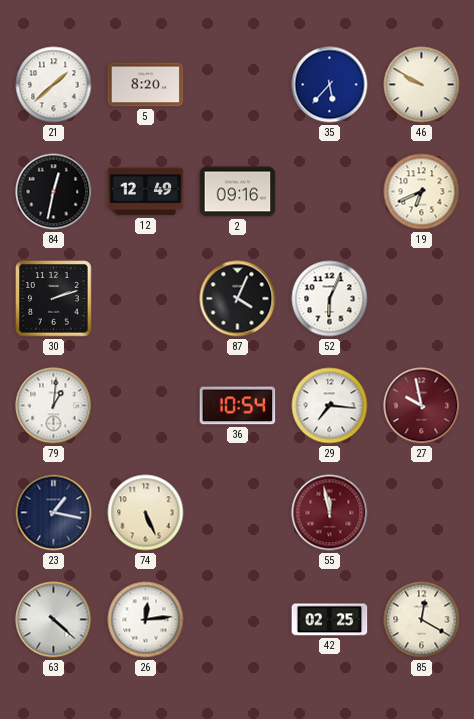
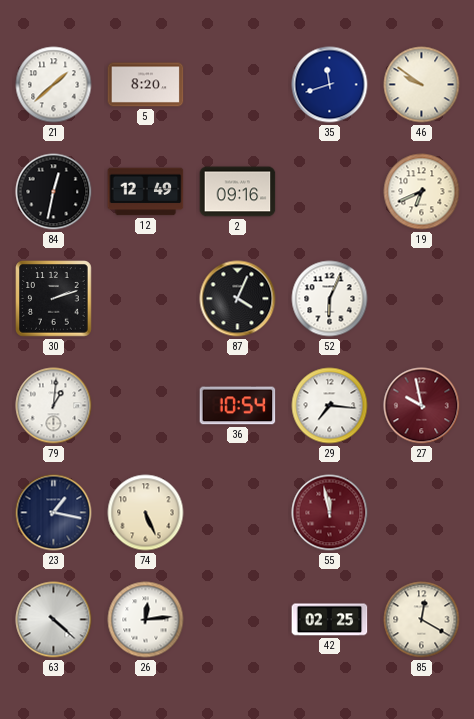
35: 5:37 -> 11:42 (330, 85)
46: 9:50 -> 9:51 (422, 85)
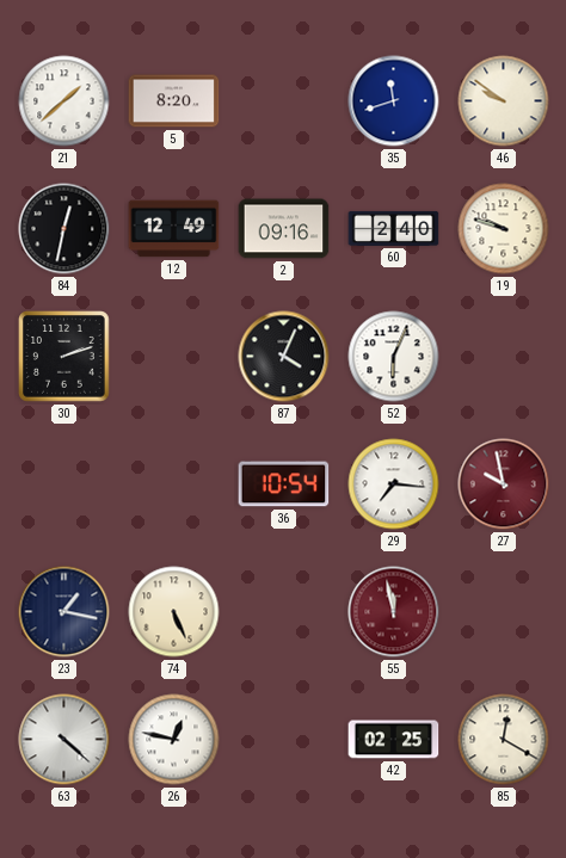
60: none -> 2:40 (394, 228)
19: 6:41 -> 9:48 (504, 229)
79: 1:01 -> none (54, 406)
26: 12:14 -> 12:47 (174, 740)
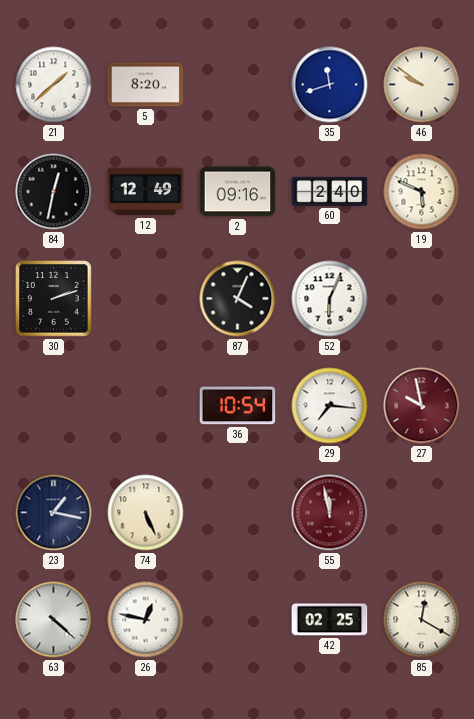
19: 9:48 -> 5:49 (422, 192)
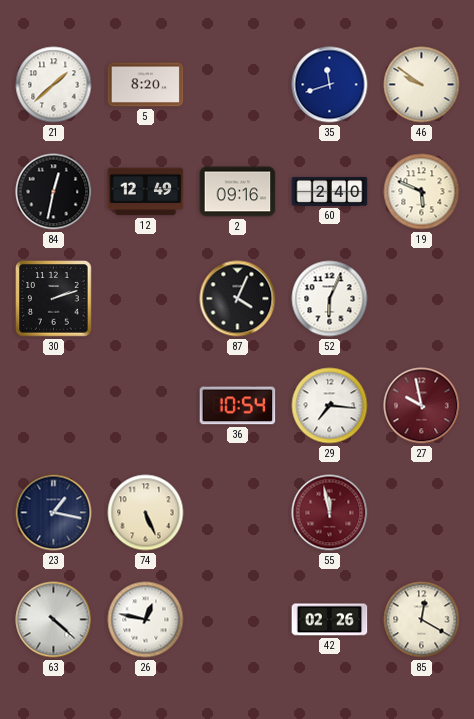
42: 02:25 -> 02:26 (330, 620)
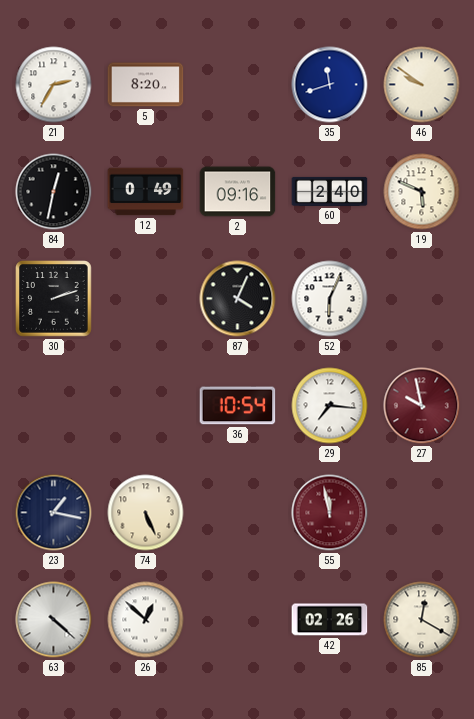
21: 1:38 -> 2:35 (54, 85)
12: 12:49 -> 0:49 (146, 192)
26: 12:47 -> 12:52 (146, 620)
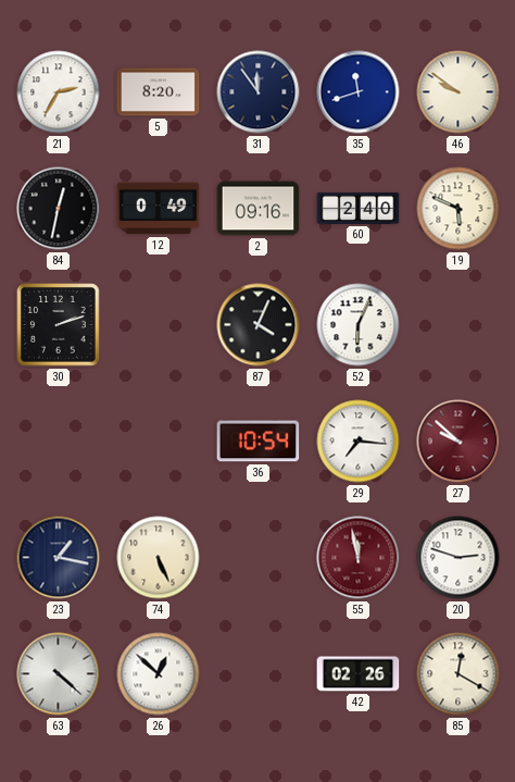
31: none -> 11:54 (259, 92)
27: 9:58 -> 9:52 (459, 442)
20: none -> 2:48 (459, 558)
